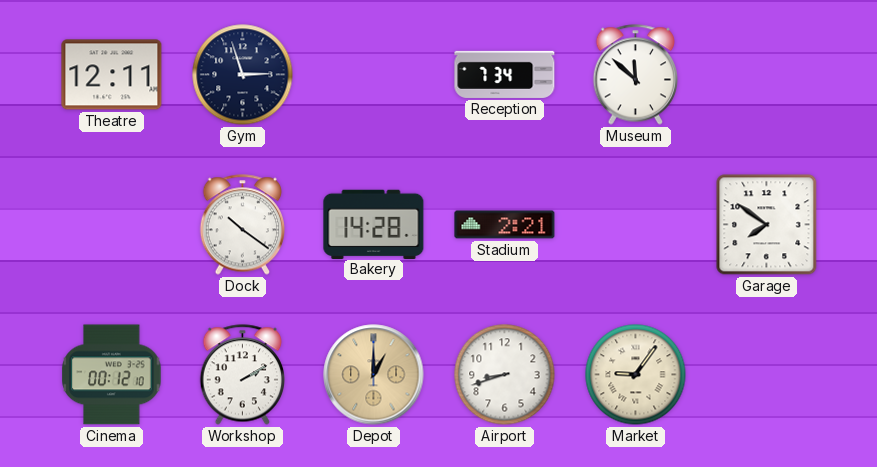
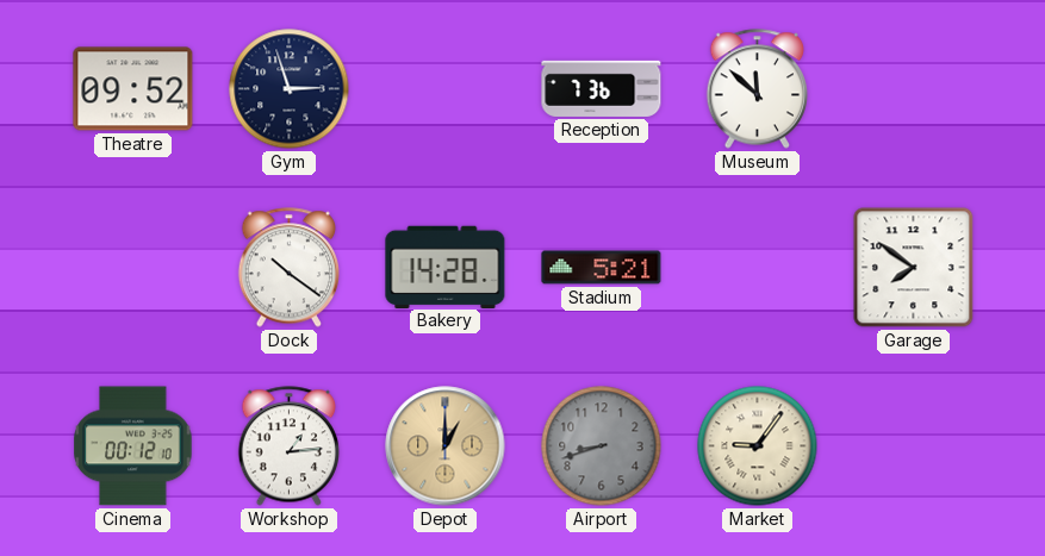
Theatre: 12:11 -> 09:52 (133, 89)
Reception: 7:34 -> 7:36 (602, 88)
Stadium: 2:21 -> 5:21 (602, 268)
Workshop: 2:10 -> 1:14 (288, 446)
Airport dial: white -> grey (602, 446)
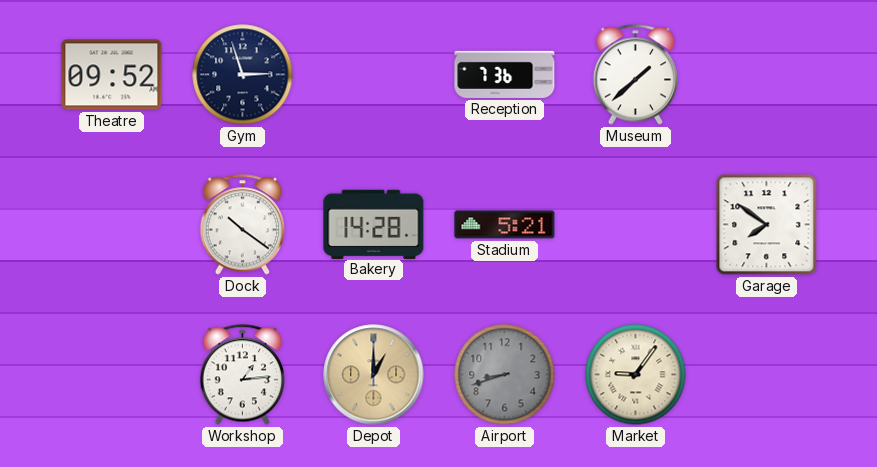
Museum: 11:52 -> 1:38 (635, 75)
Cinema: 00:12 -> none (133, 446)
